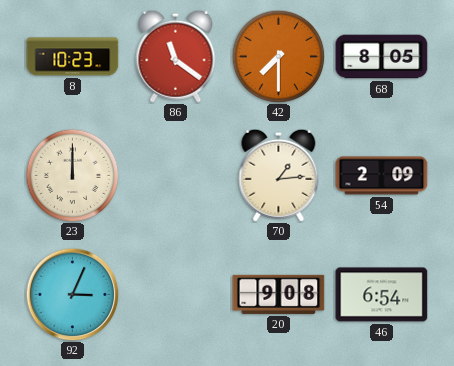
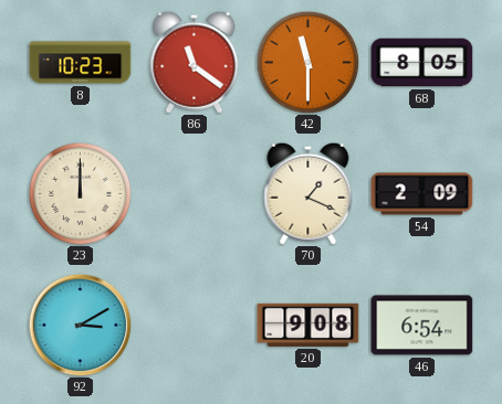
42: 7:30 -> 11:30 (307, 62)
70: 1:14 -> 1:19 (308, 193)
92: 3:04 -> 3:10 (80, 325)
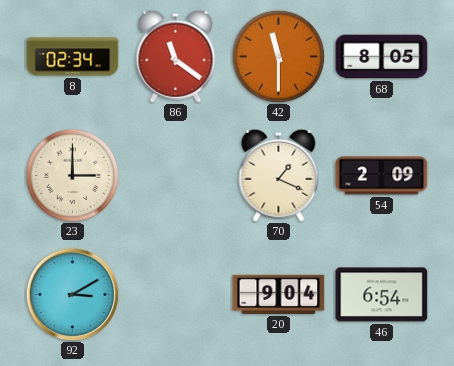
8: 10:23 -> 02:34 (73, 57)
23: 12:00 -> 3:00 (72, 175)
20: 9:08 -> 9:04 (279, 294)
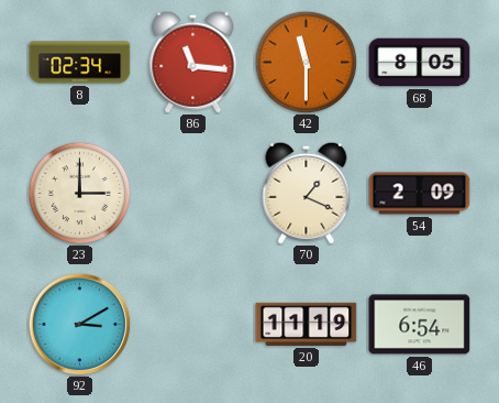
86: 11:21 -> 11:16 (193, 62)
20: 9:04 -> 11:19 (307, 324)
